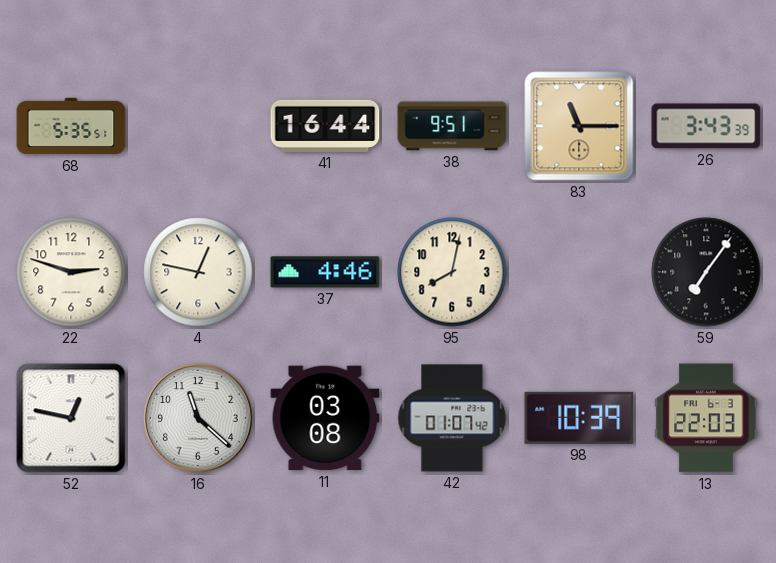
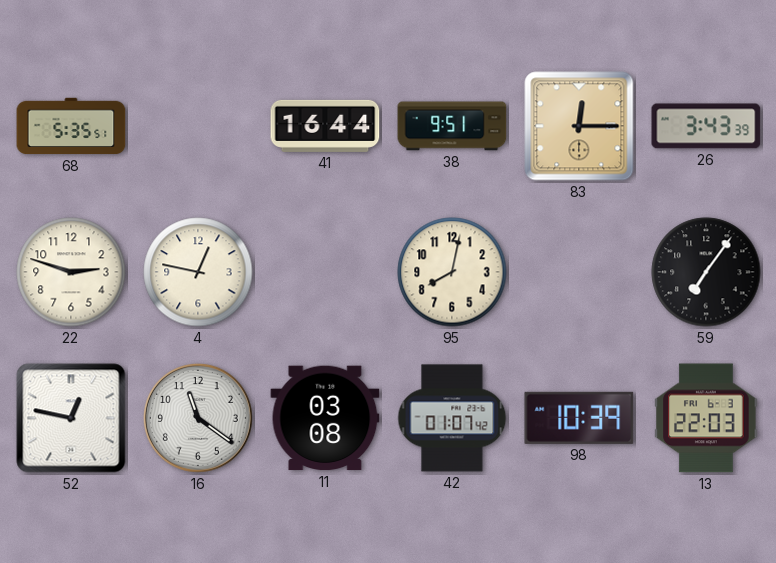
83: 11:15 -> 12:15 (579, 126)
37: 4:46 -> none (325, 272)
16: 11:22 -> 11:21 (198, 418)
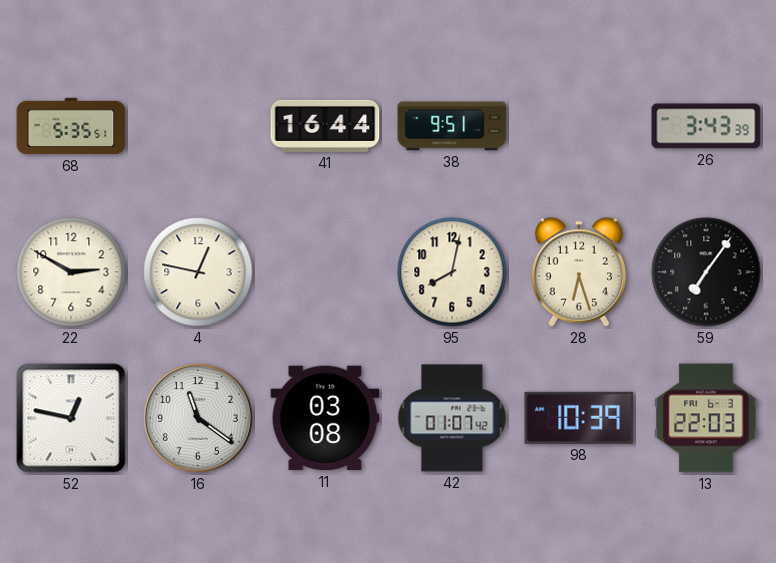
83: 12:15 -> none (579, 126)
22: 2:48 -> 2:50 (71, 272)
28: none -> 6:27 (579, 272)
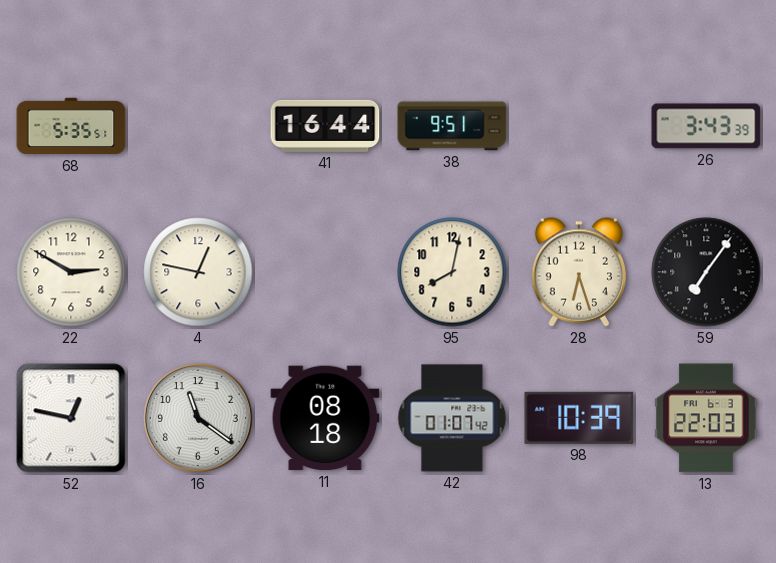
11: 03:08 -> 08:18 (325, 418)
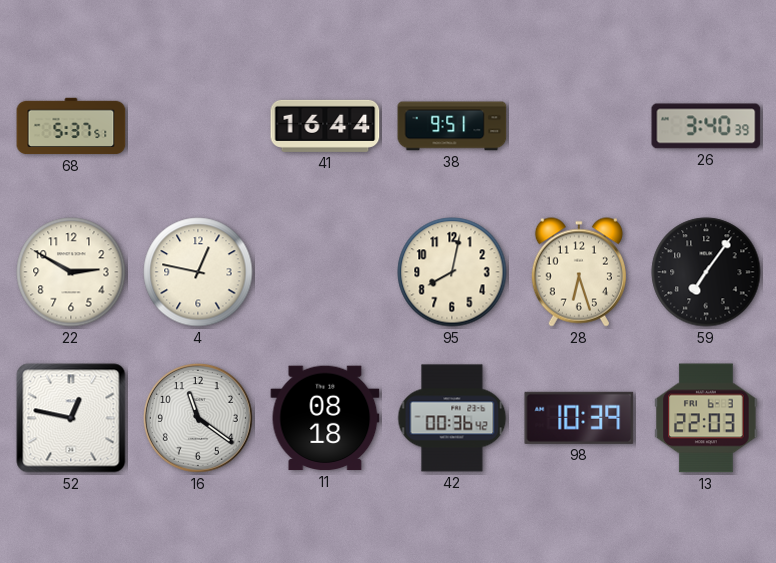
68: 5:35 -> 5:37 (71, 126)
26: 3:43 -> 3:40 (706, 126)
42: 01:07 -> 00:36 (452, 418)
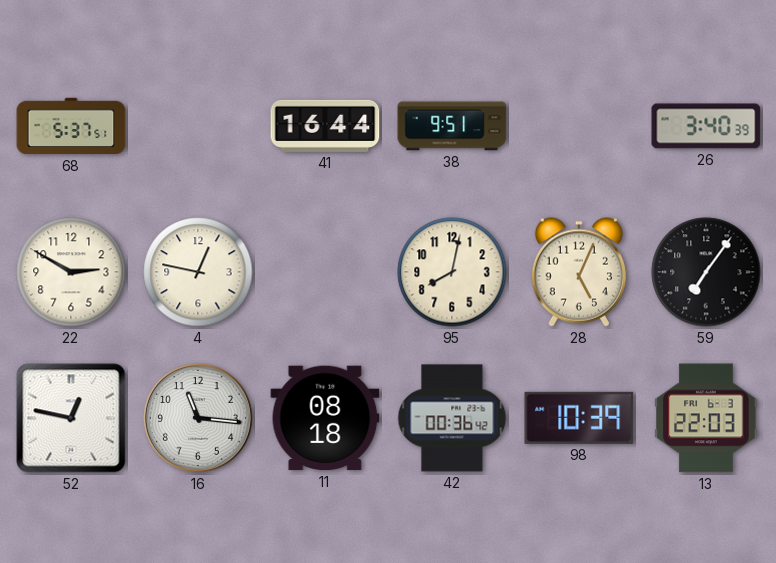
28: 6:27 -> 5:04 (579, 272)
16: 11:21 -> 11:16 (198, 418)
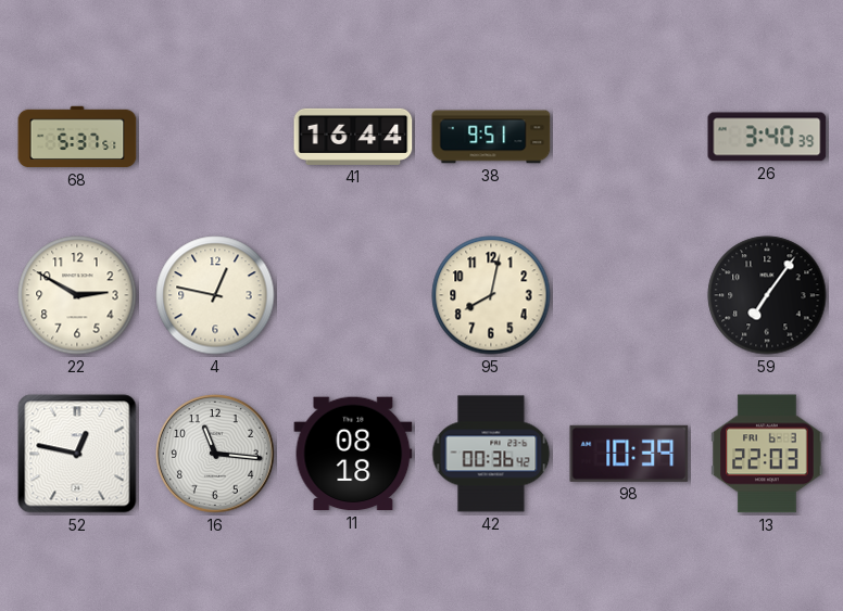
28: 5:04 -> none (579, 272)
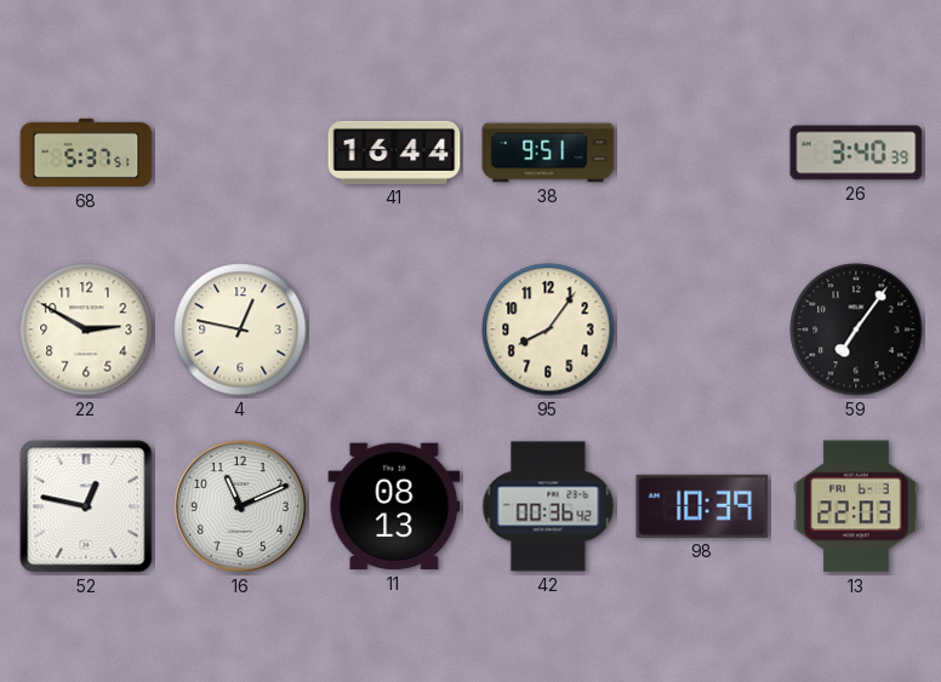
95: 8:02 -> 8:06 (548, 329)
16: 11:16 -> 11:11 (240, 506)
11: 08:18 -> 08:13 (394, 506)
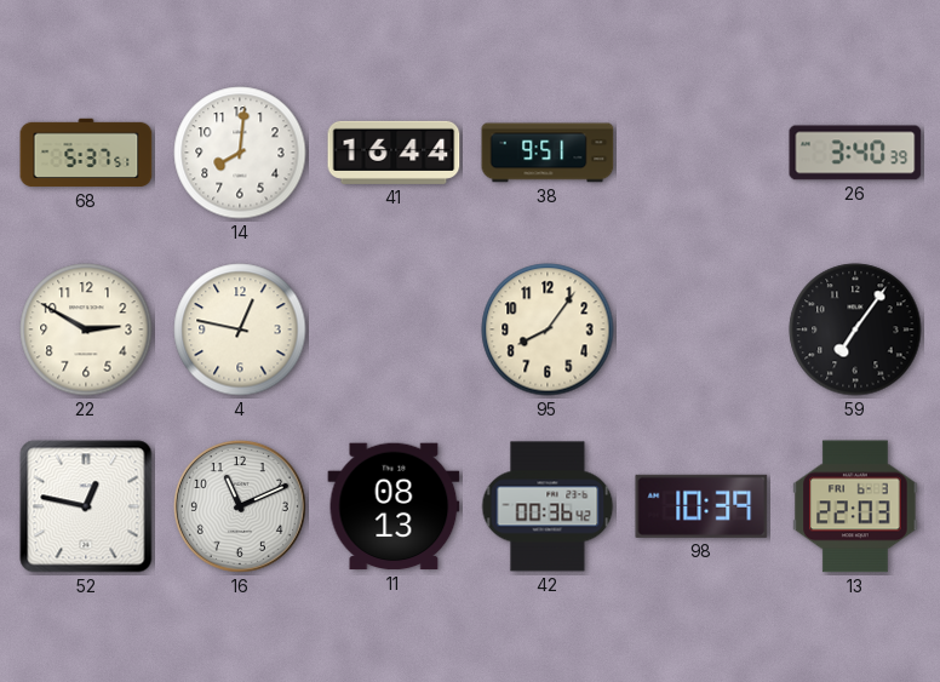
14: none -> 8:01 (240, 153)
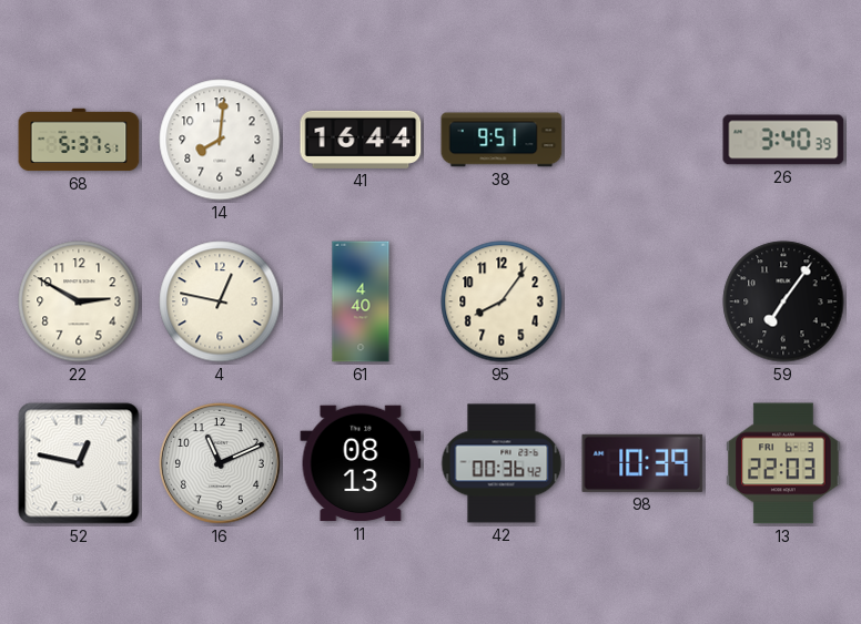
61: none -> 4:40 (361, 301)
